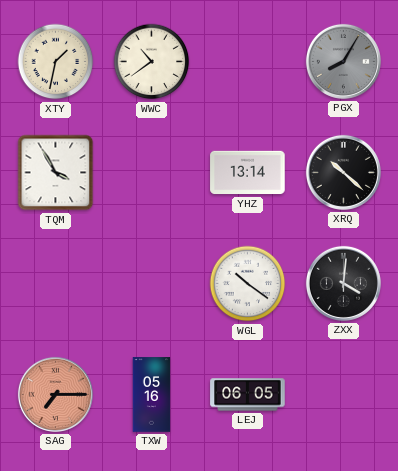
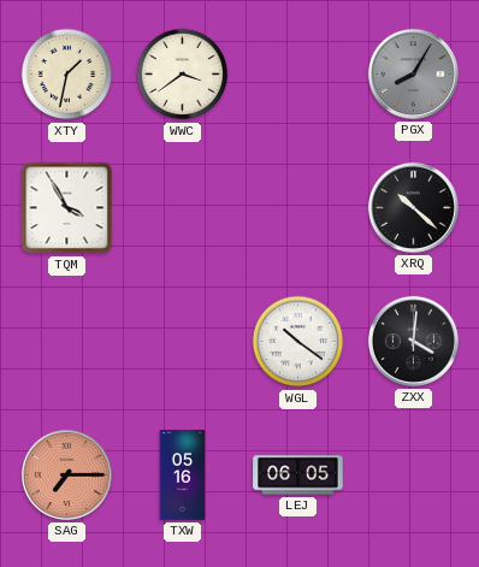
WWC: 10:39 -> 3:39 (183, 75)
YHZ: 13:14 -> none (248, 173)
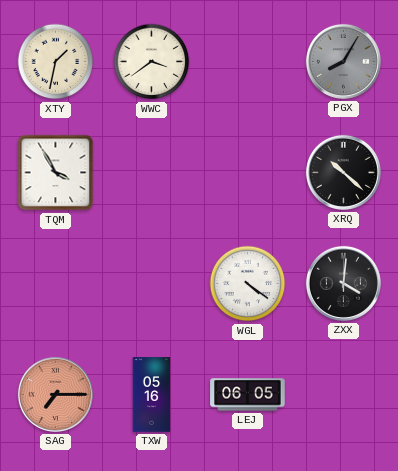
WGL: 10:21 -> 4:21 (248, 284)
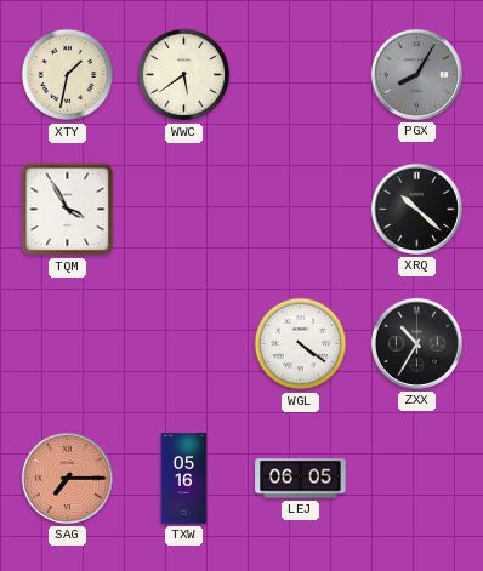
WWC: 3:39 -> 5:39 (184, 75)
ZXX: 4:01 -> 10:35 (416, 343)
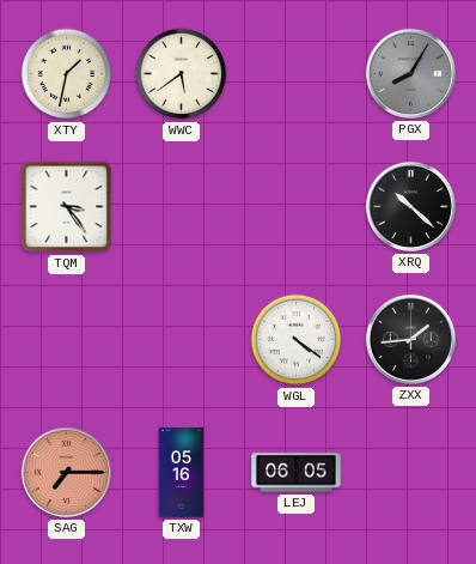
TQM: 3:55 -> 3:24 (67, 207)
ZXX: 10:35 -> 1:44 (410, 339)
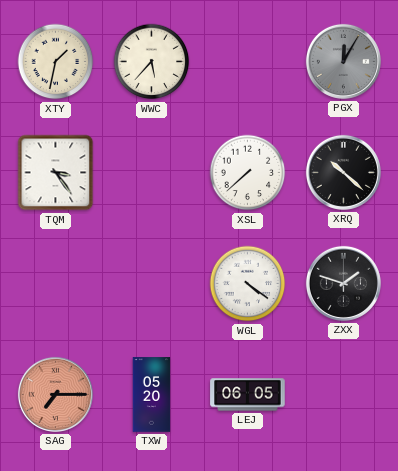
WWC: 5:39 -> 5:37 (152, 62)
PGX: 8:05 -> 12:05 (343, 61)
XSL: none -> 7:38 (248, 173)
ZXX: 1:44 -> 1:48 (343, 283)
TXW: 05:16 -> 05:20 (152, 395)
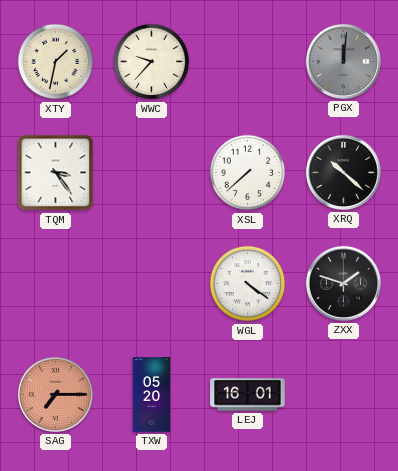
WWC: 5:37 -> 9:37 (152, 62)
PGX: 12:05 -> 12:01 (343, 61)
LEJ: 06:05 -> 16:01 (248, 395)
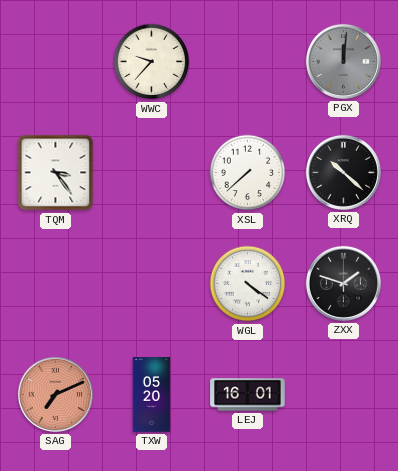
XTY: 1:32 -> none (56, 62)
SAG: 7:15 -> 7:11 (55, 394)
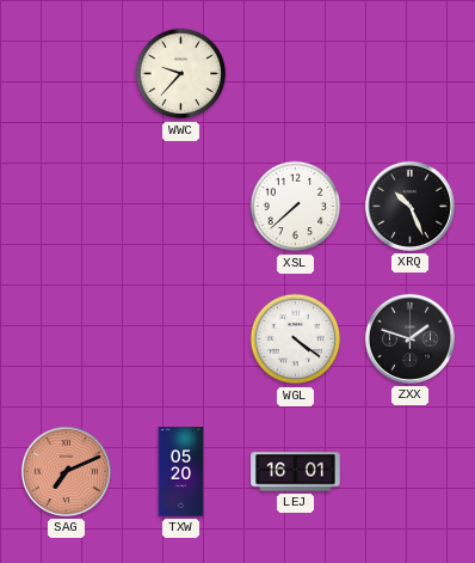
PGX: 12:01 -> none (343, 61)
TQM: 3:24 -> none (56, 173)
XRQ: 10:22 -> 10:26 (409, 206)
